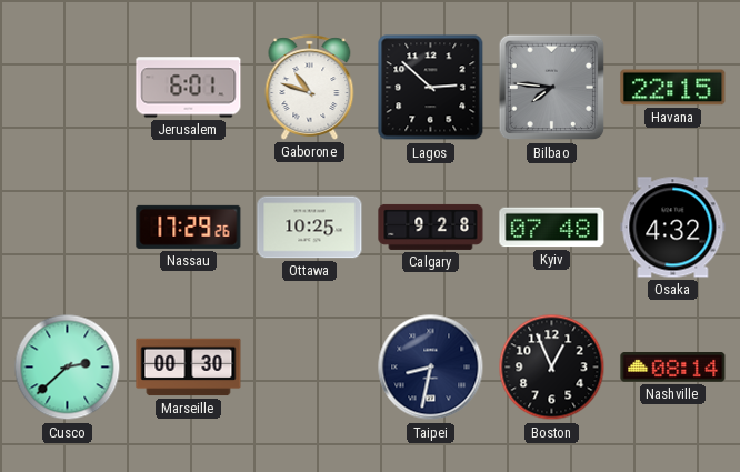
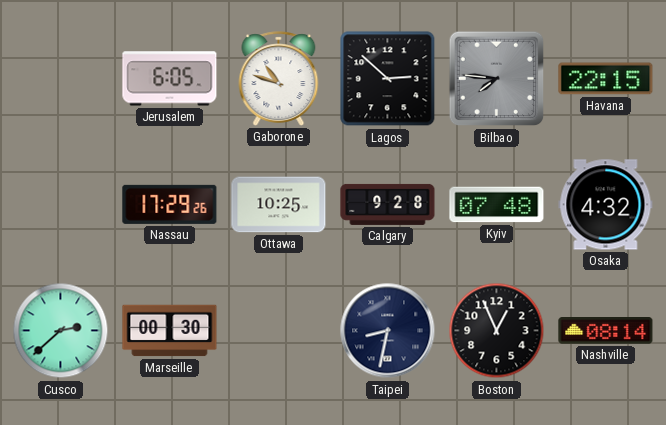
Jerusalem: 6:01 -> 6:05 (170, 79)
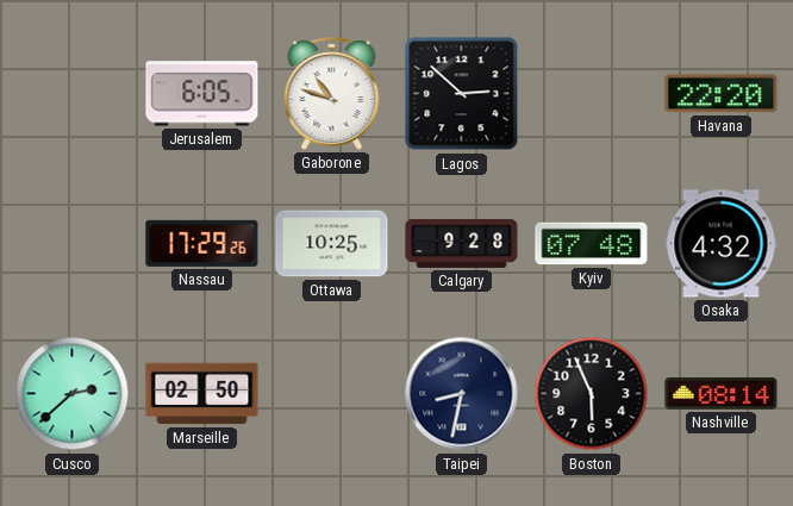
Bilbao: 7:46 -> none (497, 79)
Havana: 22:15 -> 22:20 (722, 94)
Marseille: 00:30 -> 02:50 (202, 394)
Boston: 12:56 -> 5:56 (592, 394)
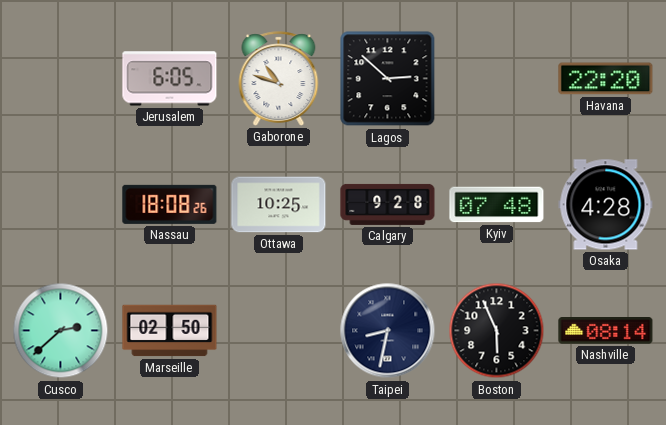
Nassau: 17:29 -> 18:08 (170, 204)
Osaka: 4:32 -> 4:28 (606, 205)
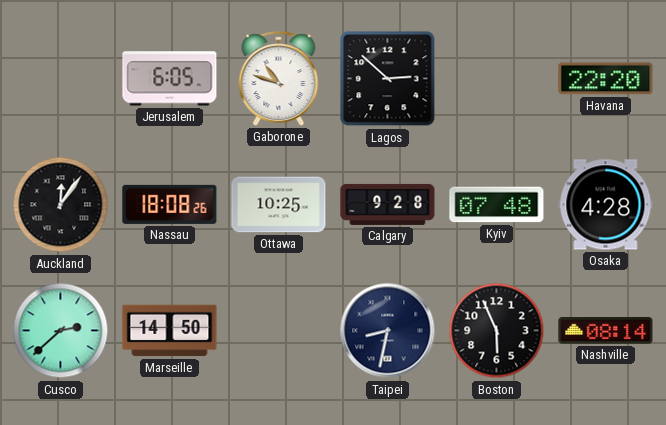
Auckland: none -> 12:06 (61, 205)
Marseille: 02:50 -> 14:50 (170, 331)
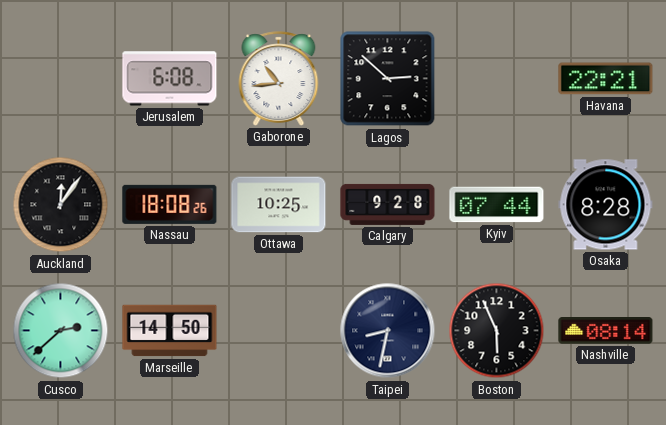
Jerusalem: 6:05 -> 6:08 (170, 79)
Gaborone: 10:48 -> 10:44 (279, 79)
Havana: 22:20 -> 22:21 (606, 79)
Kyiv: 07:48 -> 07:44 (497, 205)
Osaka: 4:28 -> 8:28 (606, 205)
